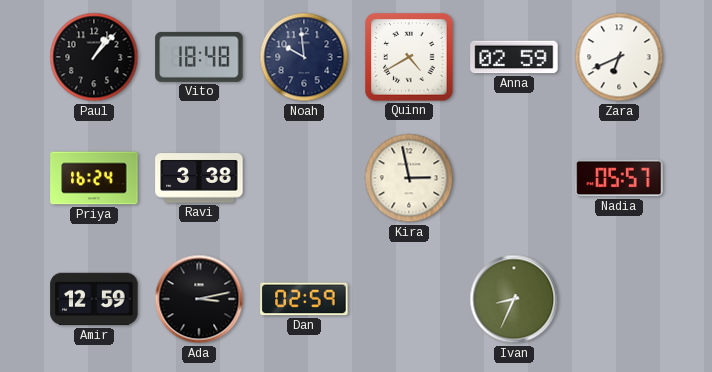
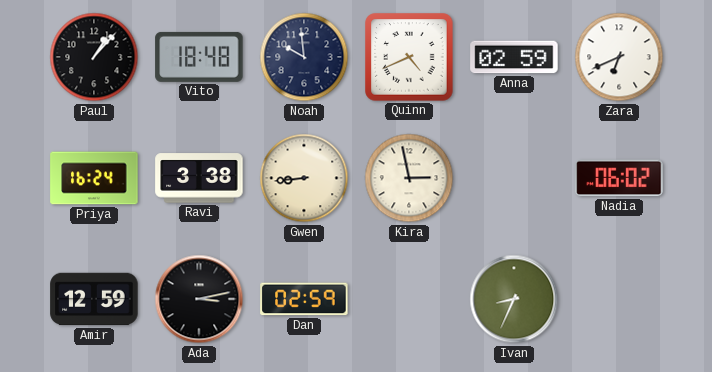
Quinn: 4:40 -> 4:41 (409, 57)
Gwen: none -> 8:44 (304, 178)
Nadia: 05:57 -> 06:02 (619, 178)
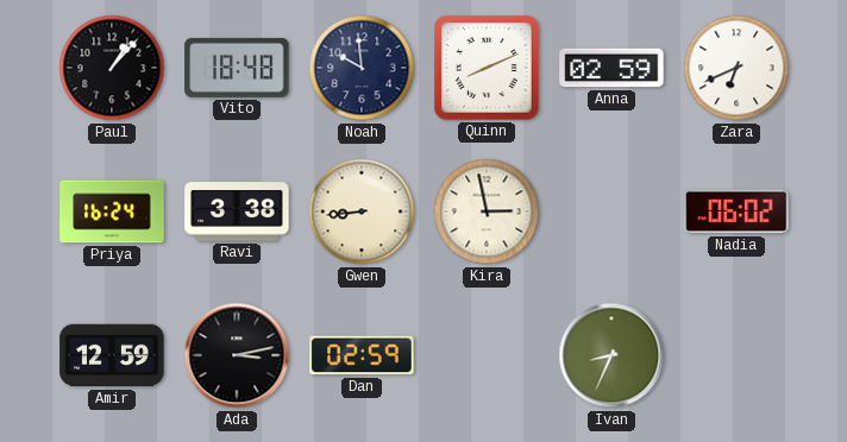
Quinn: 4:41 -> 8:11 (487, 68)
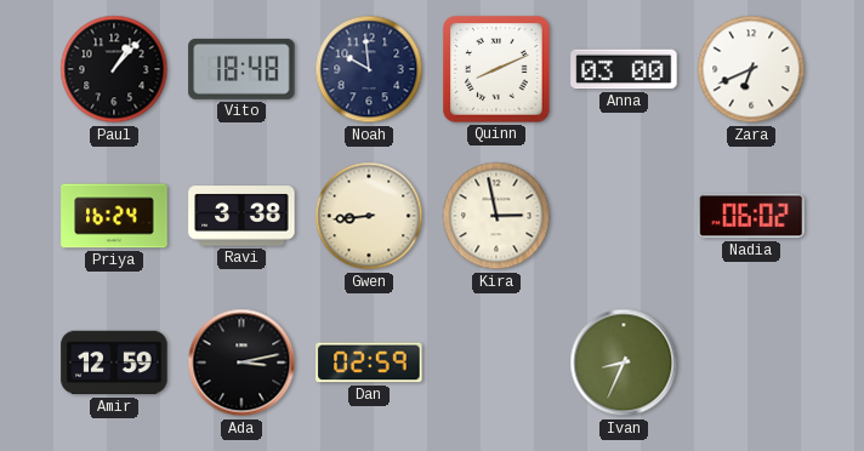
Anna: 02:59 -> 03:00 (624, 69)
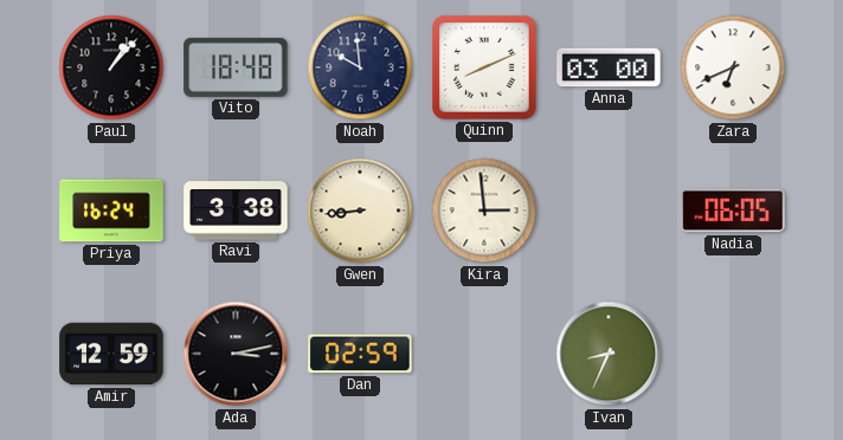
Kira: 2:58 -> 2:59 (484, 211)
Nadia: 06:02 -> 06:05 (733, 211)
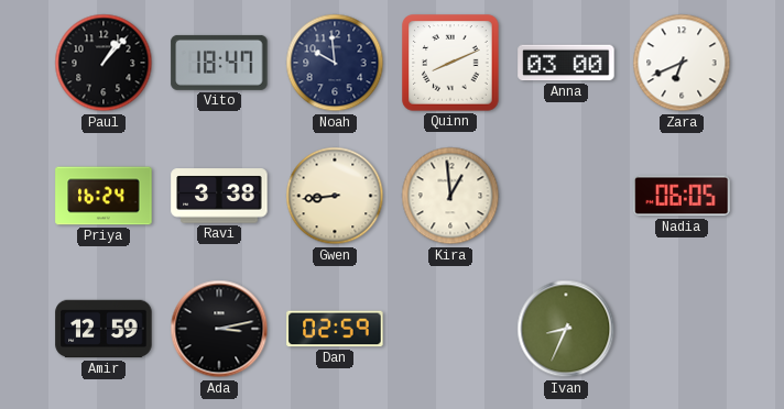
Vito: 18:48 -> 18:47 (219, 63)
Kira: 2:59 -> 12:59 (450, 196)
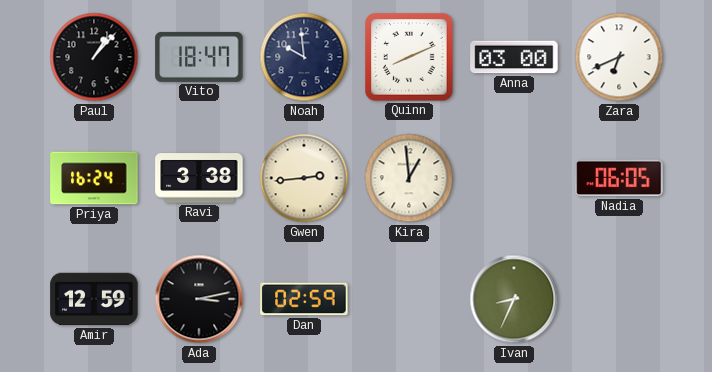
Gwen: 8:44 -> 2:44 (304, 178)
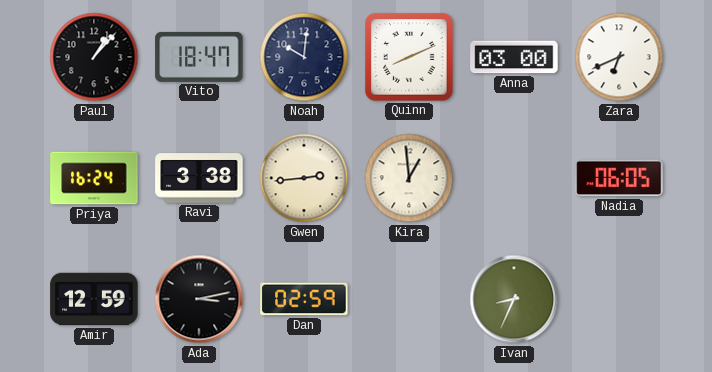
Noah: 9:59 -> 10:01 (304, 57)
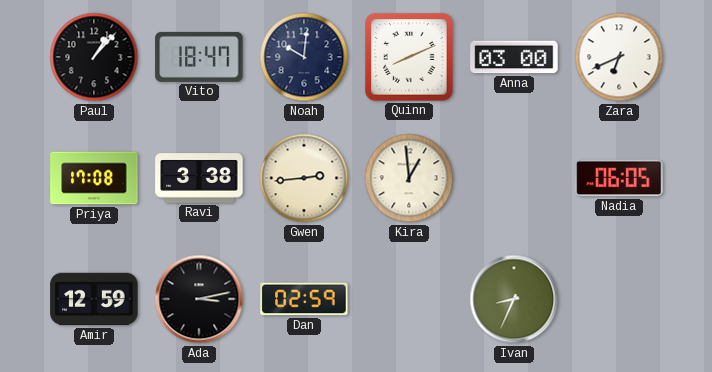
Priya: 16:24 -> 17:08 (94, 178)
